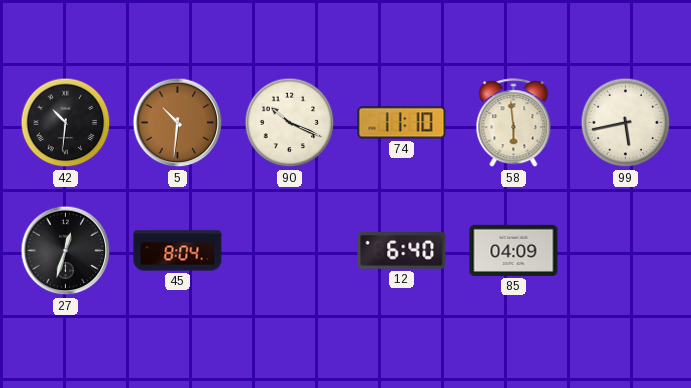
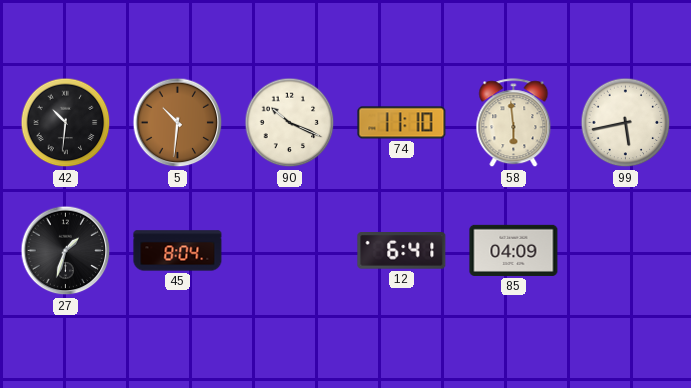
27: 12:33 -> 1:33 (66, 251)
12: 6:40 -> 6:41 (402, 251)
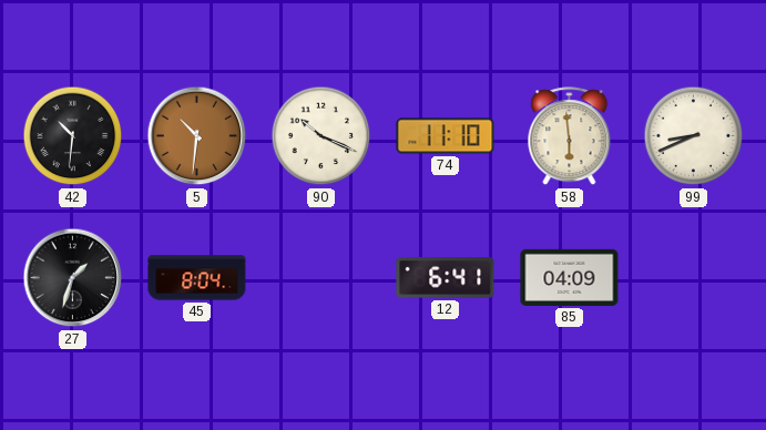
99: 5:43 -> 8:41 (694, 136)
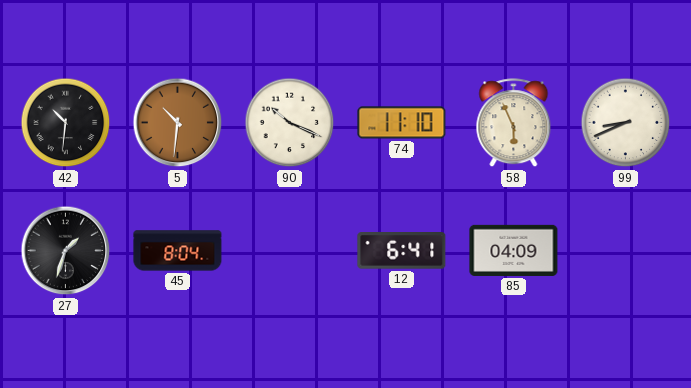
58: 5:59 -> 5:56 (514, 123)
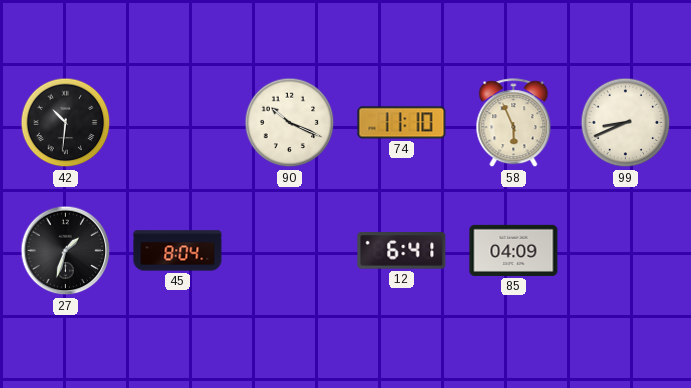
5: 10:31 -> none (178, 123)
